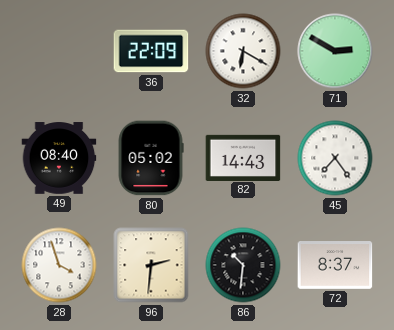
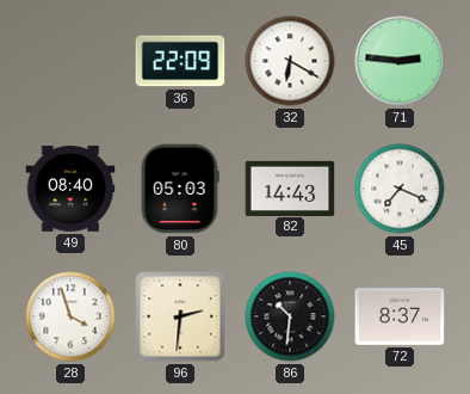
71: 2:50 -> 2:46 (400, 61)
80: 05:02 -> 05:03 (180, 189)
45: 7:24 -> 7:19 (400, 189)
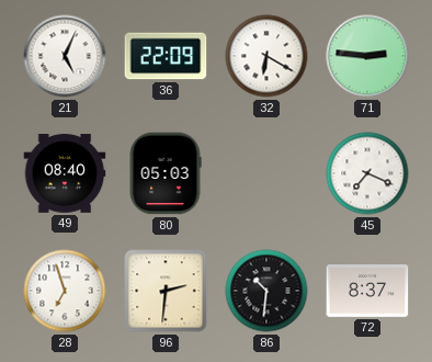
21: none -> 5:04 (65, 56)
82: 14:43 -> none (290, 187)
28: 3:57 -> 6:57 (65, 291)
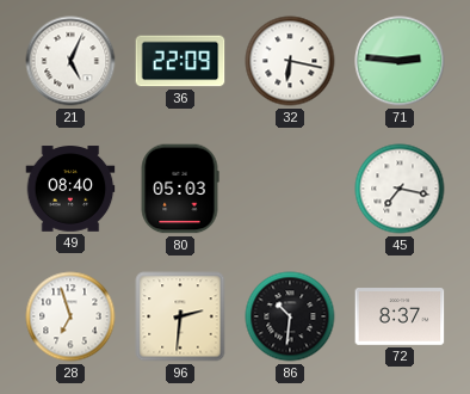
32: 6:20 -> 6:17 (290, 61)
45: 7:19 -> 7:17 (400, 189)
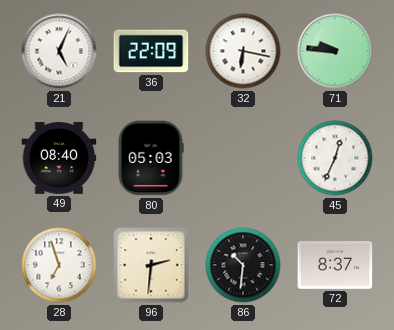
71: 2:46 -> 9:46 (335, 51)
45: 7:17 -> 12:34 (335, 158)
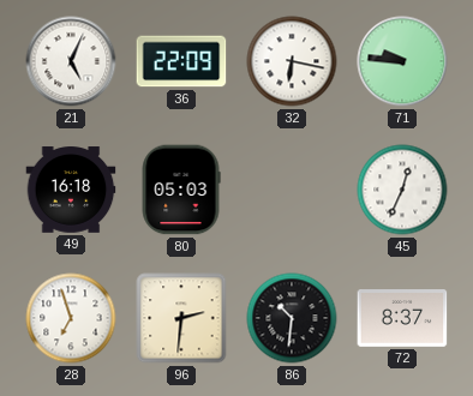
49: 08:40 -> 16:18 (71, 190)
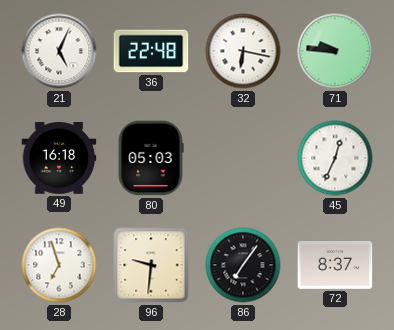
36: 22:09 -> 22:48 (151, 51)
96: 2:31 -> 9:31 (151, 265)
86: 10:31 -> 7:06 (243, 265)
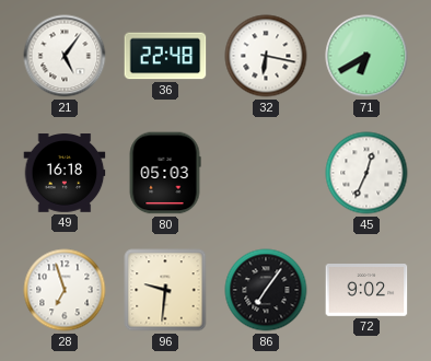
21: 5:04 -> 5:06 (65, 56)
71: 9:46 -> 6:40 (366, 56)
72: 8:37 -> 9:02 (366, 291)
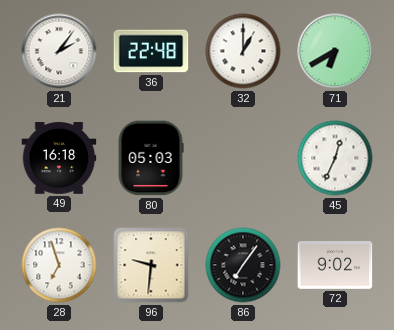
21: 5:06 -> 2:06 (59, 51)
32: 6:17 -> 1:00 (243, 51)
